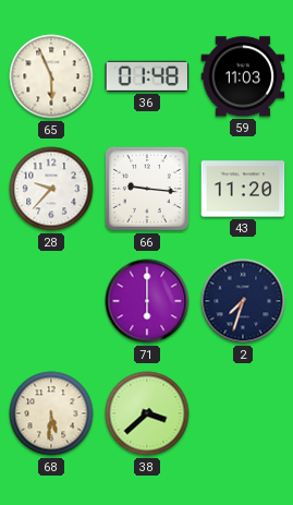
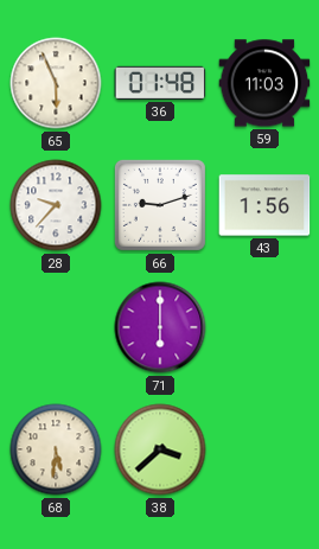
66: 9:16 -> 9:12 (160, 205)
43: 11:20 -> 1:56 (264, 205)
2: 7:33 -> none (243, 301)
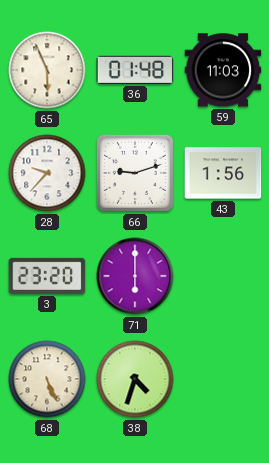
3: none -> 23:20 (47, 276)
68: 5:31 -> 5:26 (47, 379)
38: 3:38 -> 4:33 (135, 379)
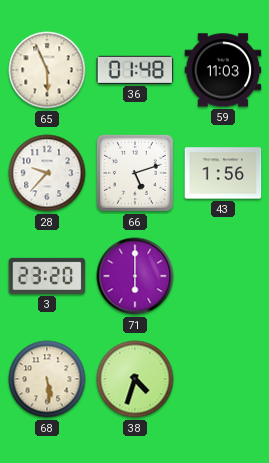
66: 9:12 -> 5:12 (135, 173)
68: 5:26 -> 5:29 (47, 379)
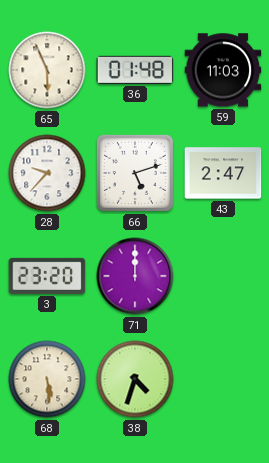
43: 1:56 -> 2:47 (223, 173)
71: 6:00 -> 12:00 (135, 276)
